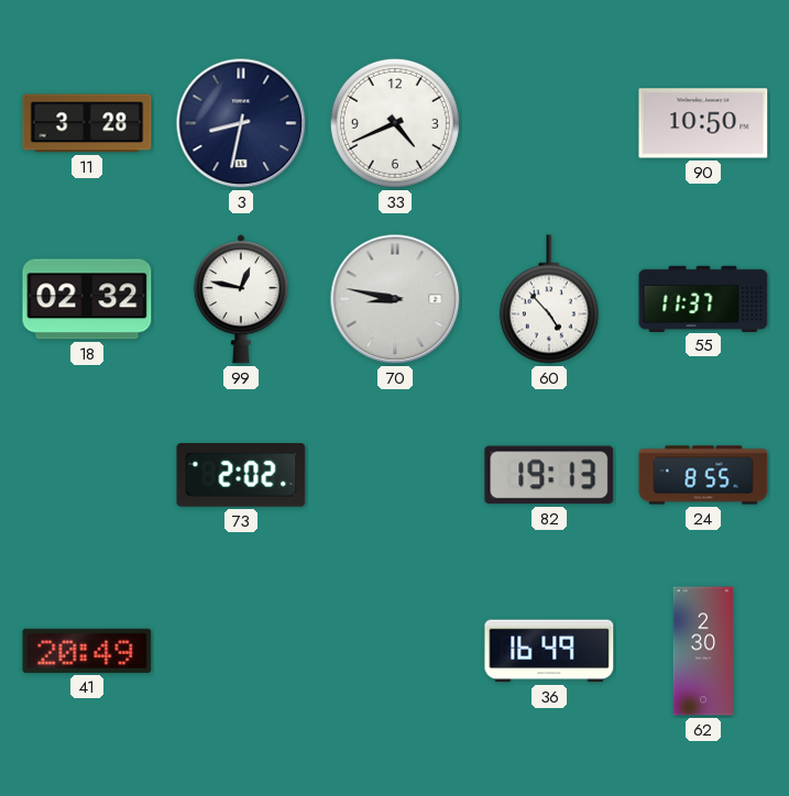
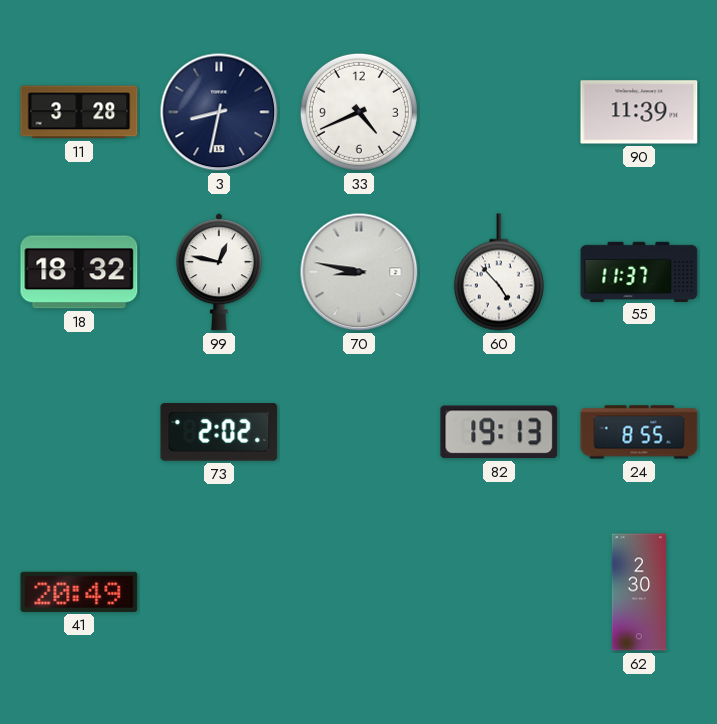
90: 10:50 -> 11:39 (639, 112)
18: 02:32 -> 18:32 (79, 272)
36: 16:49 -> none (549, 651)
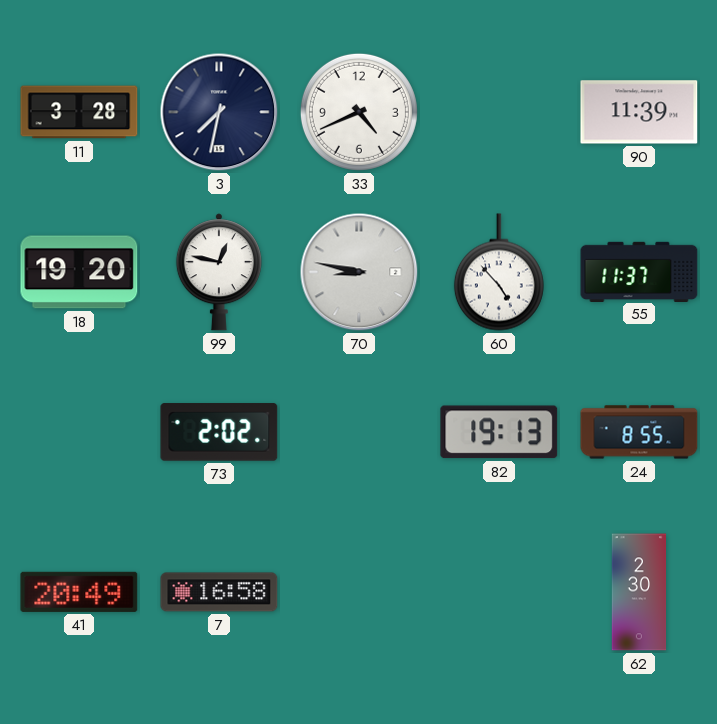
3: 8:32 -> 7:32 (219, 112)
18: 18:32 -> 19:20 (79, 272)
7: none -> 16:58 (219, 592)
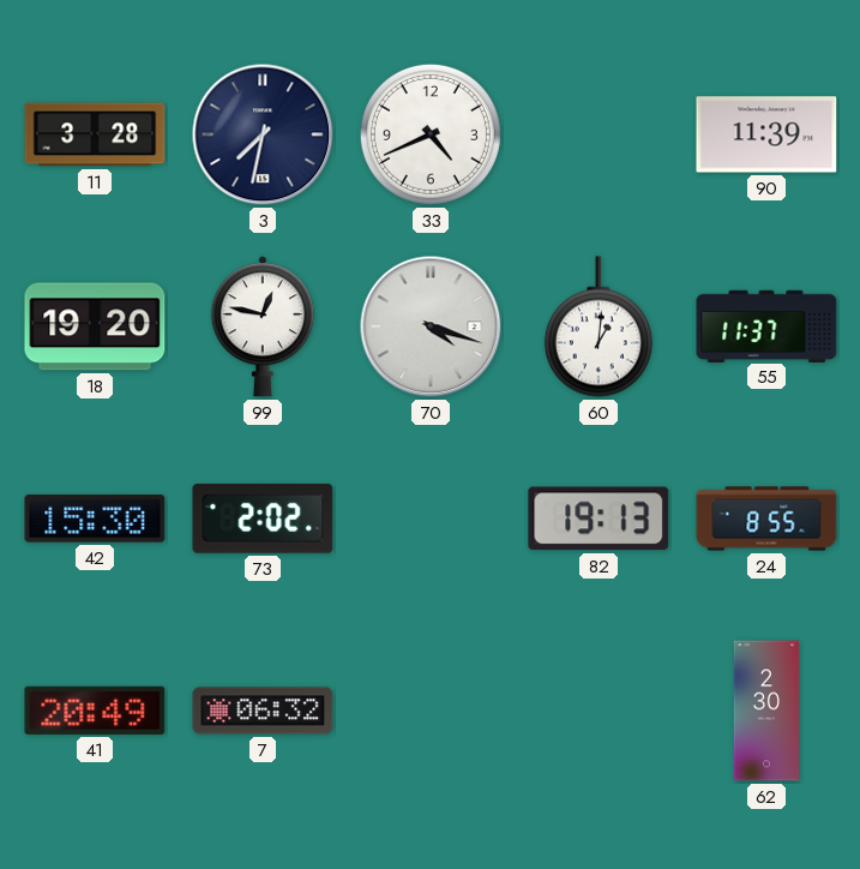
70: 8:47 -> 4:18 (431, 326)
60: 4:53 -> 1:01 (599, 326)
42: none -> 15:30 (95, 519)
7: 16:58 -> 06:32 (263, 711)
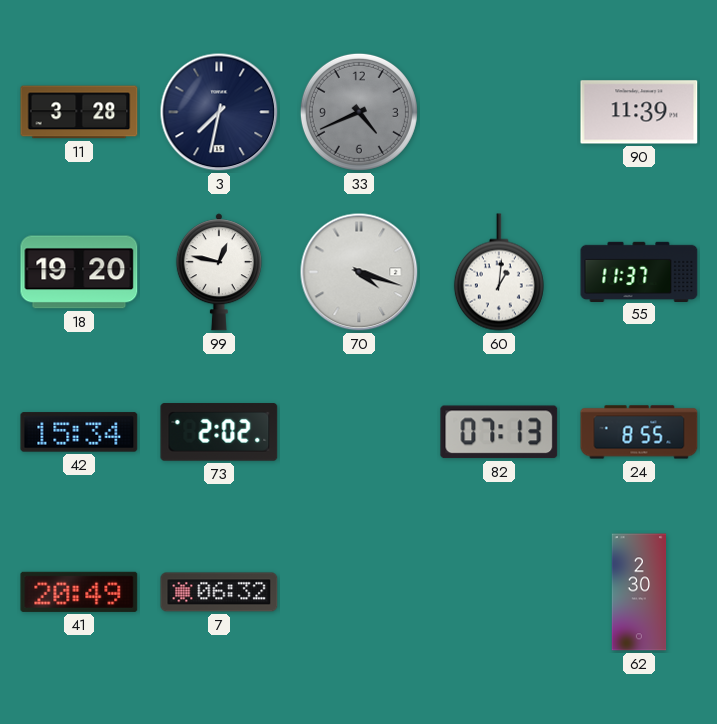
33 dial: white -> grey (359, 112)
42: 15:30 -> 15:34 (79, 432)
82: 19:13 -> 07:13 (499, 432)
